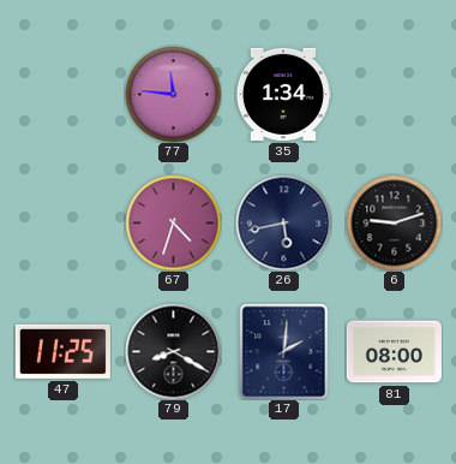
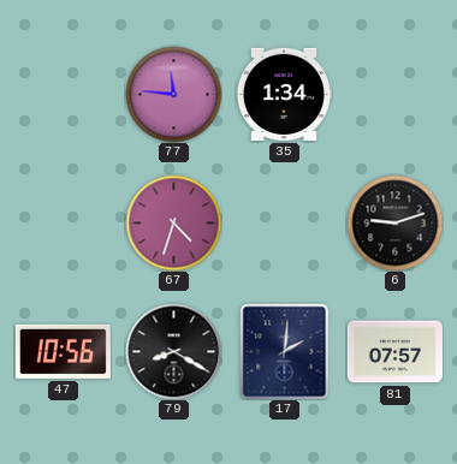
26: 5:43 -> none (283, 222)
47: 11:25 -> 10:56 (63, 351)
81: 08:00 -> 07:57 (394, 352)
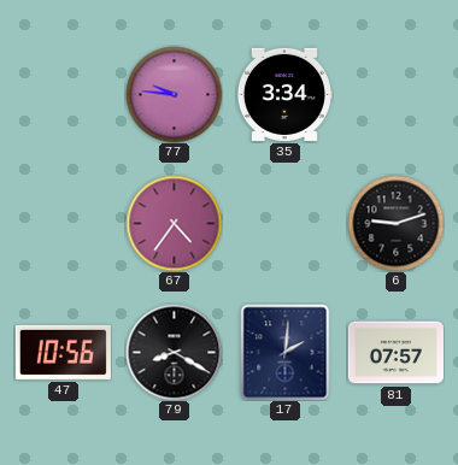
77: 11:46 -> 9:46 (174, 94)
35: 1:34 -> 3:34 (284, 94)
67: 4:33 -> 4:36 (174, 223)
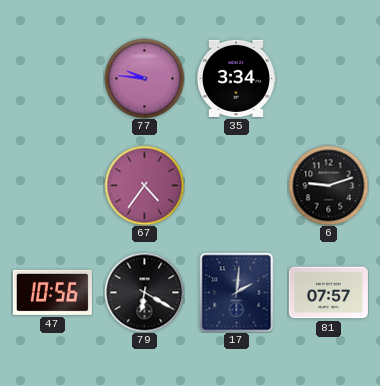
79: 8:20 -> 6:20 (144, 292)
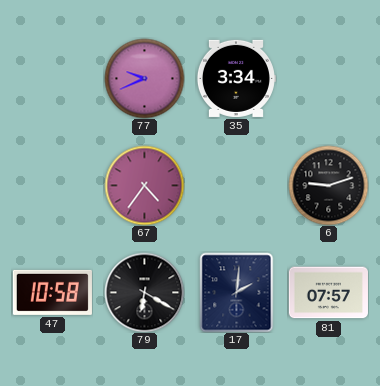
77: 9:46 -> 9:41 (144, 78)
47: 10:56 -> 10:58 (52, 292)
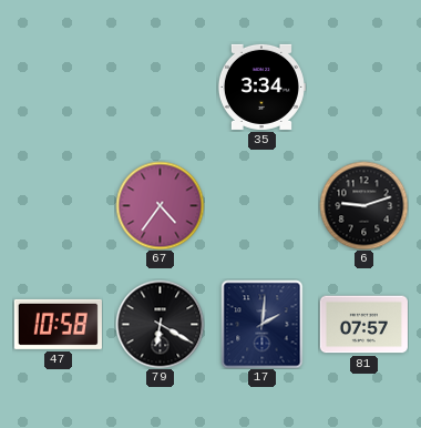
77: 9:41 -> none (144, 78)
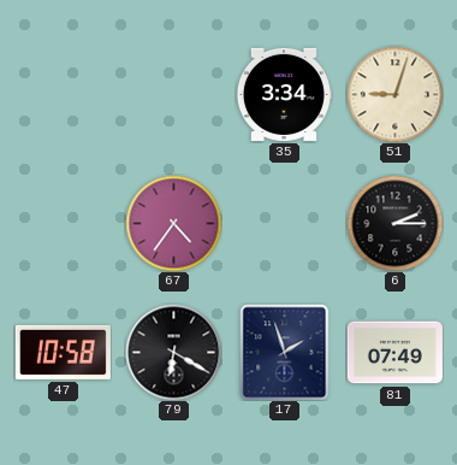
51: none -> 9:03 (394, 94)
6: 9:12 -> 2:15 (394, 223)
17: 2:01 -> 1:57 (285, 352)
81: 07:57 -> 07:49 (394, 353)
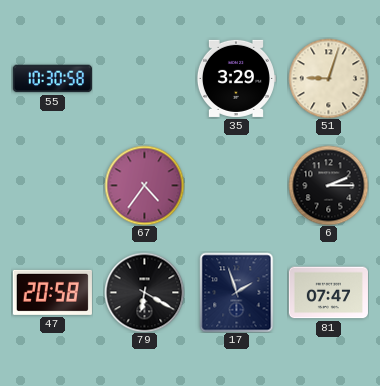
55: none -> 10:30 (52, 79)
35: 3:34 -> 3:29 (236, 78)
47: 10:58 -> 20:58 (52, 292)
81: 07:49 -> 07:47 (328, 293)
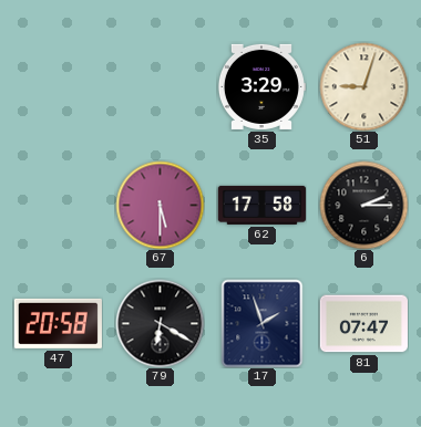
55: 10:30 -> none (52, 79)
67: 4:36 -> 5:30 (160, 205)
62: none -> 17:58 (261, 205)
